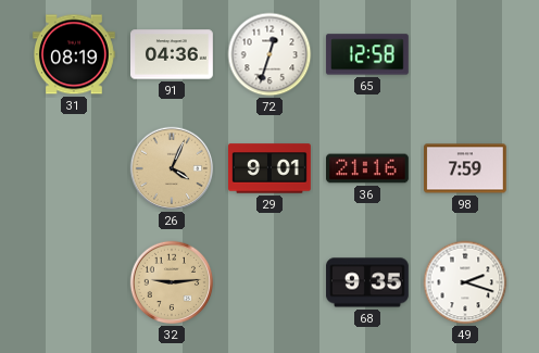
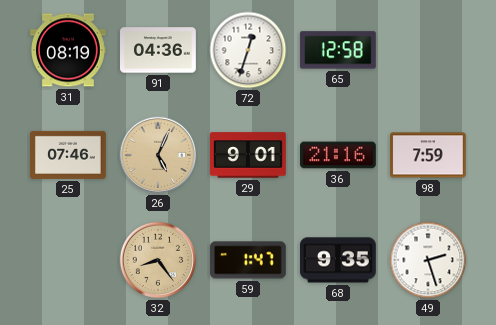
25: none -> 07:46 (69, 155)
26: 4:04 -> 5:04 (158, 155)
32: 9:14 -> 8:24 (158, 260)
59: none -> 1:47 (249, 260)
49: 2:18 -> 2:27 (428, 260)
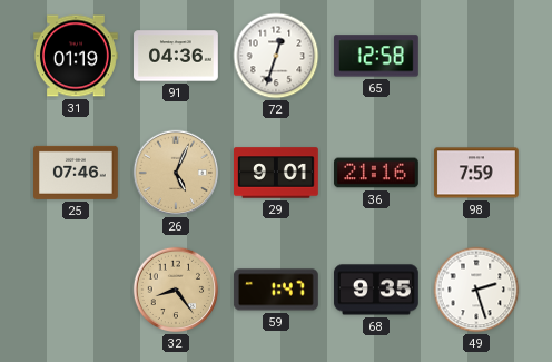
31: 08:19 -> 01:19 (77, 56)
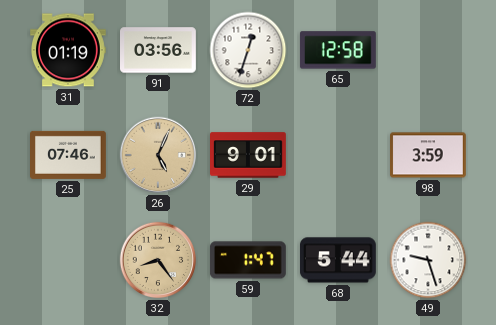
91: 04:36 -> 03:56 (159, 50)
36: 21:16 -> none (377, 173)
98: 7:59 -> 3:59 (429, 155)
68: 9:35 -> 5:44 (339, 260)
49: 2:27 -> 9:27 (428, 260)
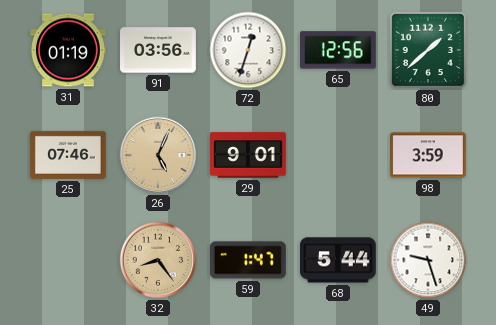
65: 12:58 -> 12:56 (338, 50)
80: none -> 1:38 (428, 50)
